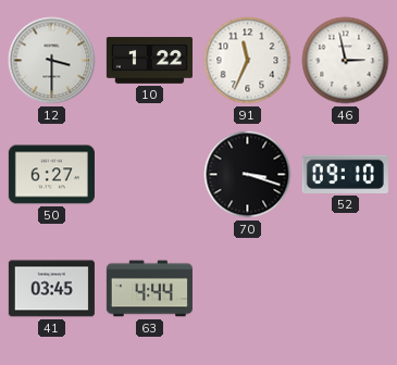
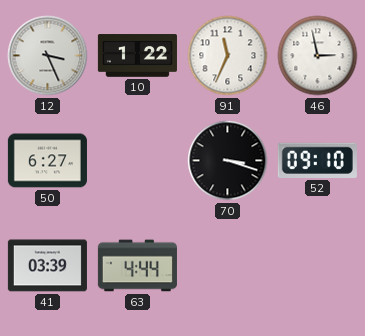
12: 3:30 -> 3:26 (48, 56)
41: 03:45 -> 03:39 (47, 266)
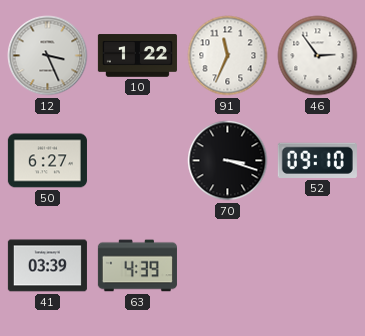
46: 2:58 -> 2:54 (318, 56)
63: 4:44 -> 4:39 (137, 266)
